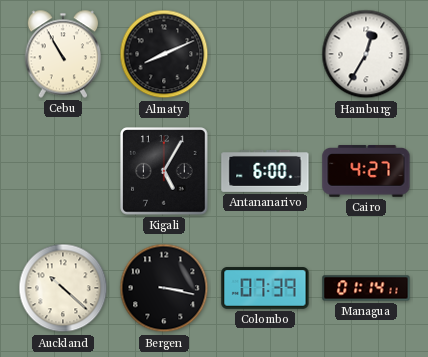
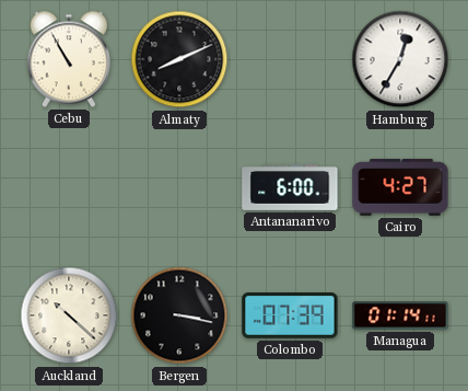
Kigali: 5:05 -> none (164, 171)
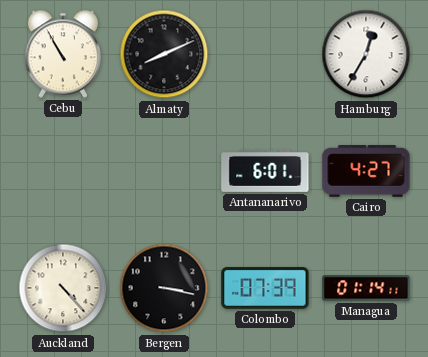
Antananarivo: 6:00 -> 6:01 (265, 171)
Auckland: 10:22 -> 4:23 (63, 288)
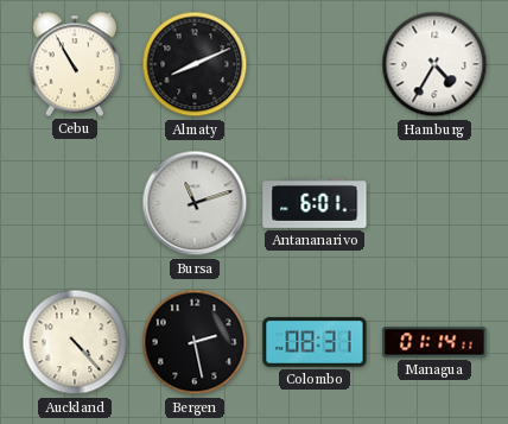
Hamburg: 12:35 -> 4:35 (434, 64)
Bursa: none -> 11:12 (195, 203)
Cairo: 4:27 -> none (366, 171)
Bergen: 3:17 -> 2:28 (195, 342)
Colombo: 07:39 -> 08:31 (315, 342)
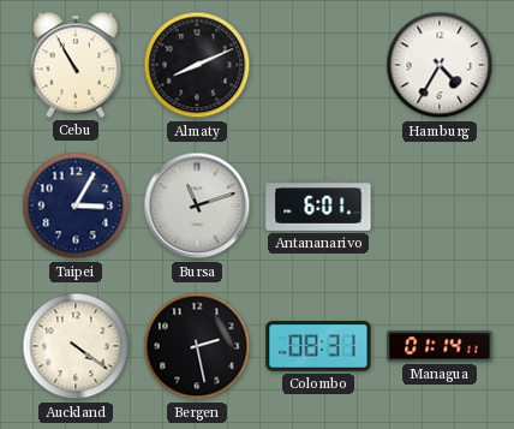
Taipei: none -> 3:05 (76, 205)
Auckland: 4:23 -> 4:21 (76, 346)
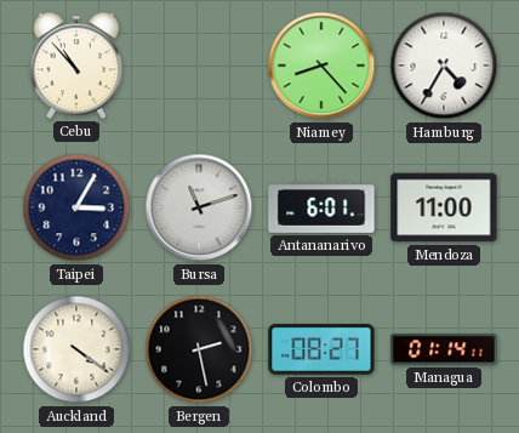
Cebu: 10:55 -> 10:53 (76, 65)
Almaty: 8:11 -> none (197, 65)
Niamey: none -> 8:23 (321, 65)
Mendoza: none -> 11:00 (444, 207)
Colombo: 08:31 -> 08:27 (321, 349)
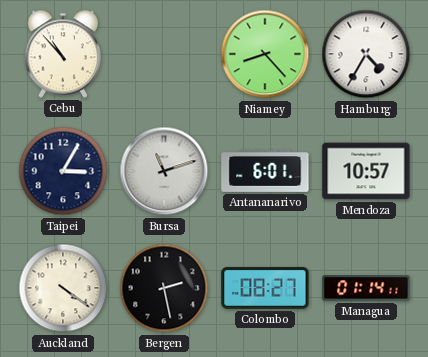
Mendoza: 11:00 -> 10:57 (366, 171)
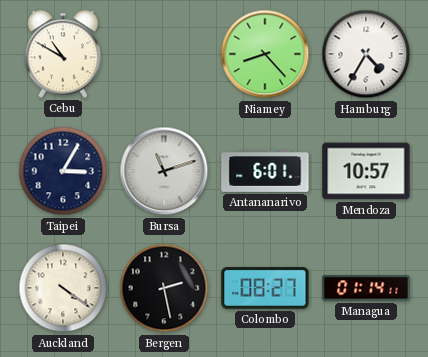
Cebu: 10:53 -> 10:50 (63, 54)
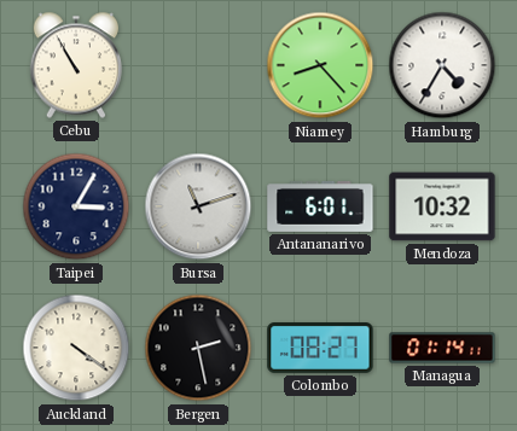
Cebu: 10:50 -> 10:55 (76, 65)
Mendoza: 10:57 -> 10:32 (442, 206)
